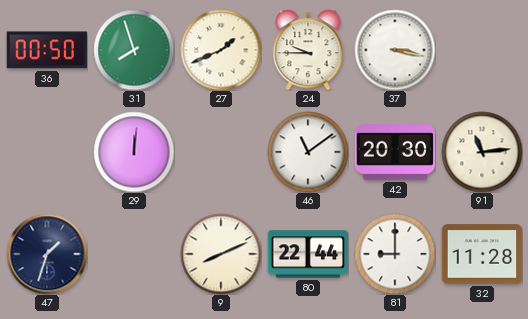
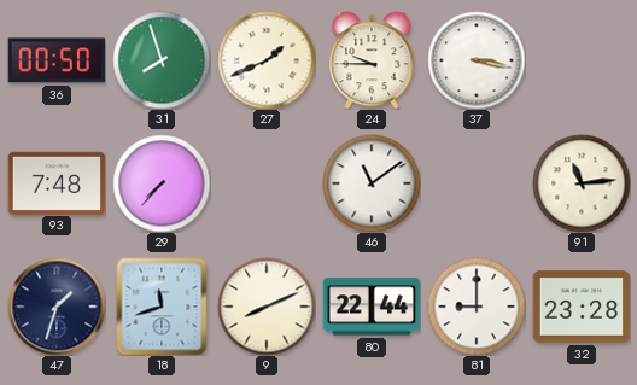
93: none -> 7:48 (57, 182)
29: 12:01 -> 7:37 (162, 183)
42: 20:30 -> none (395, 153)
18: none -> 11:42 (162, 307)
32: 11:28 -> 23:28 (582, 307)
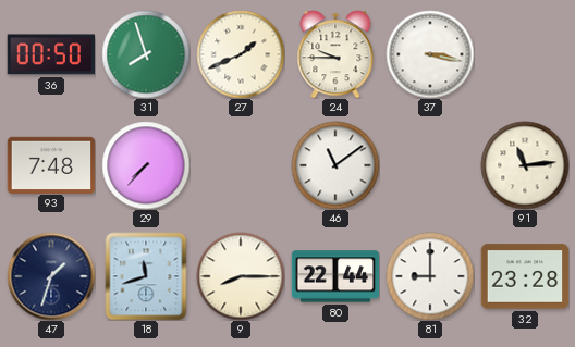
9: 8:11 -> 8:15 (241, 276)
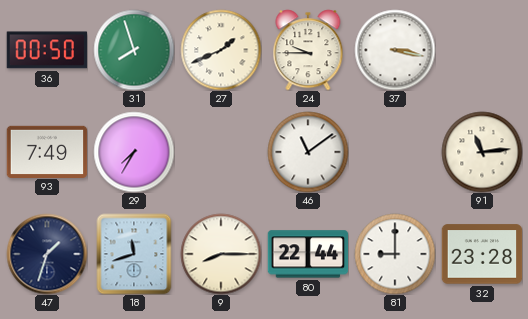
93: 7:48 -> 7:49 (47, 151)
29: 7:37 -> 7:35 (134, 152)
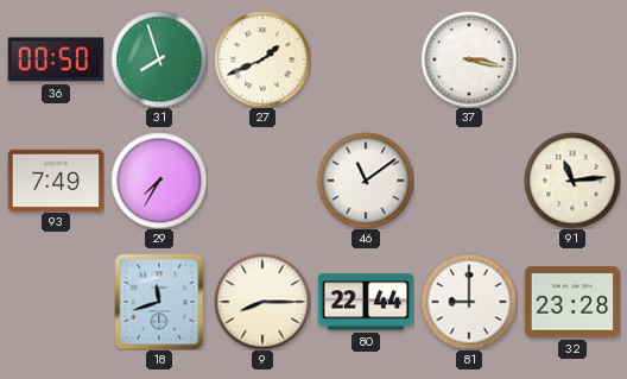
24: 9:45 -> none (308, 50)
47: 1:33 -> none (47, 254)
